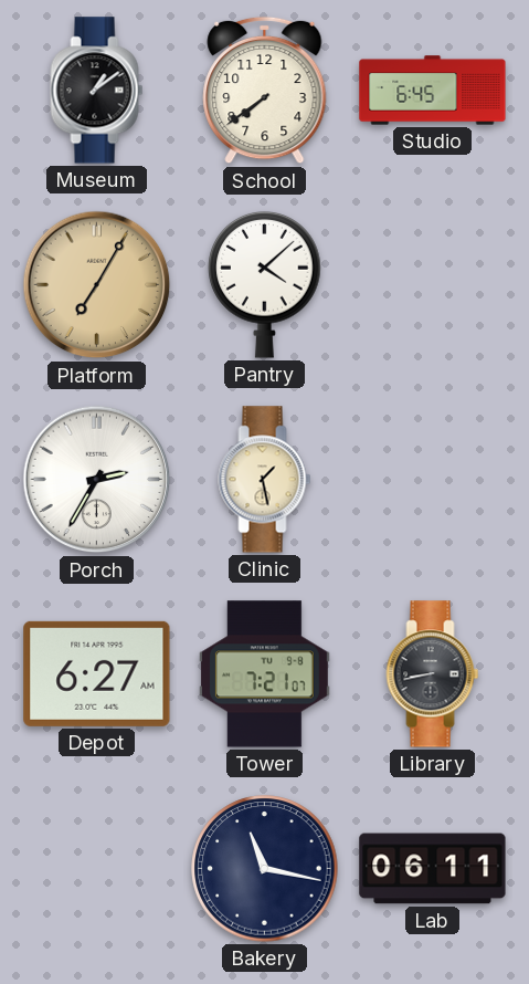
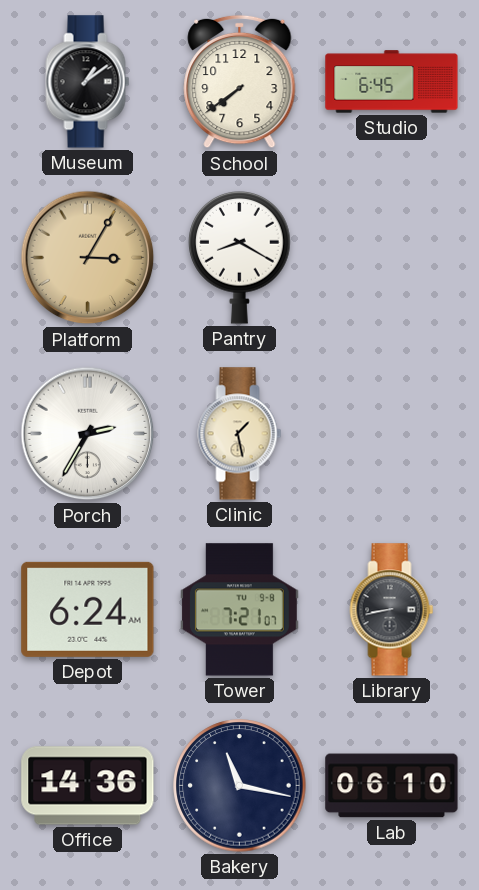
Platform: 7:05 -> 3:05 (88, 258)
Pantry: 4:08 -> 8:20 (240, 257)
Depot: 6:27 -> 6:24 (88, 609)
Office: none -> 14:36 (88, 786)
Lab: 06:11 -> 06:10 (392, 786)
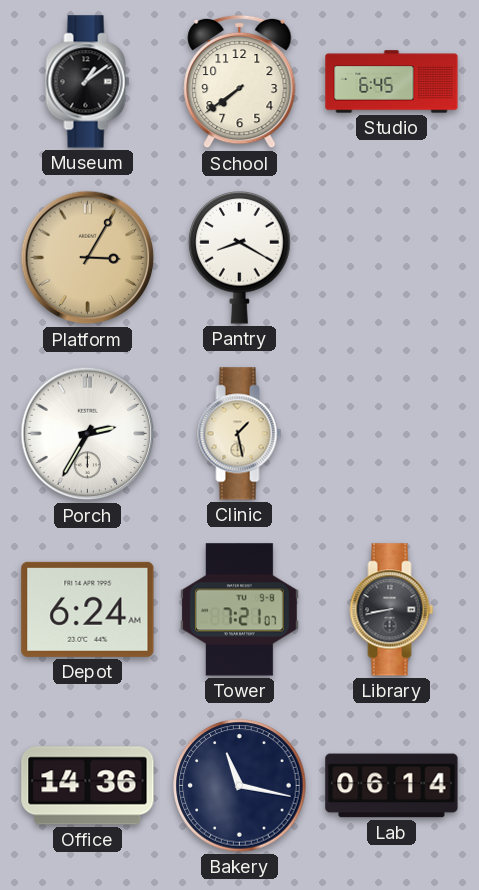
Lab: 06:10 -> 06:14 (392, 786)
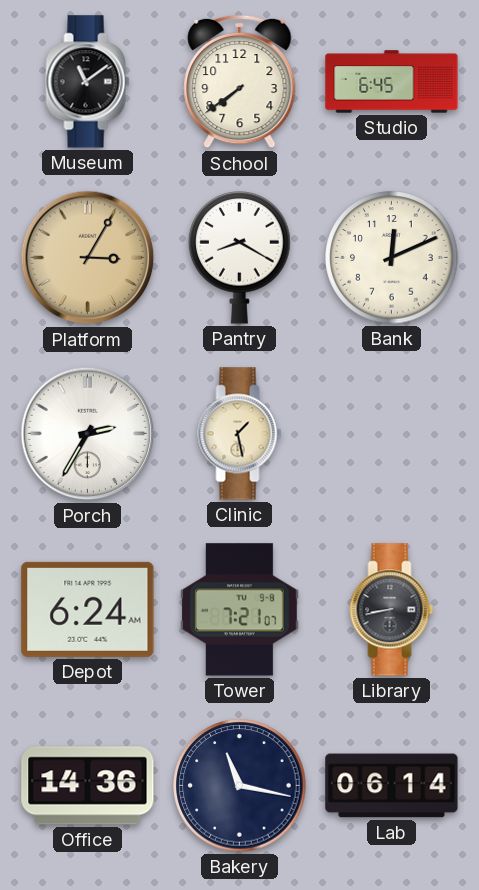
Museum: 1:09 -> 11:09 (88, 82)
Bank: none -> 12:11 (392, 258)
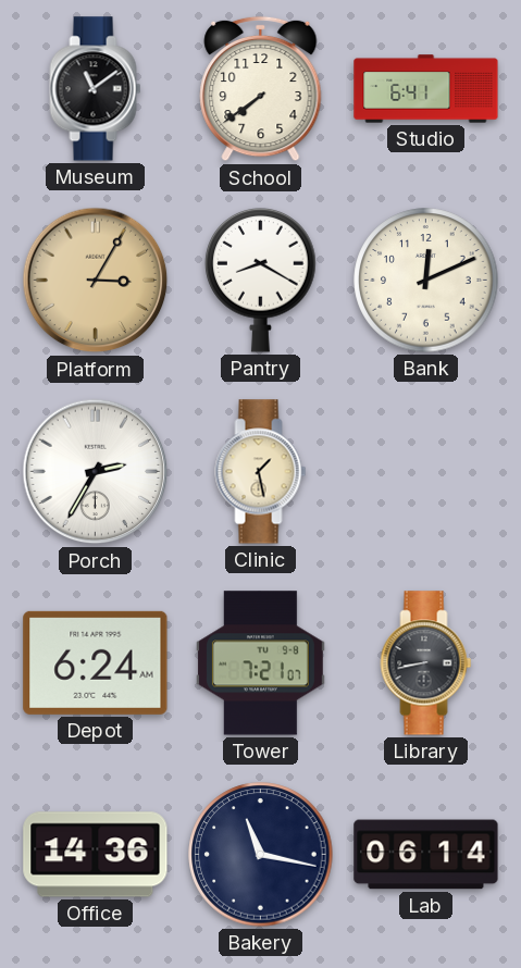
Studio: 6:45 -> 6:41 (426, 89)
